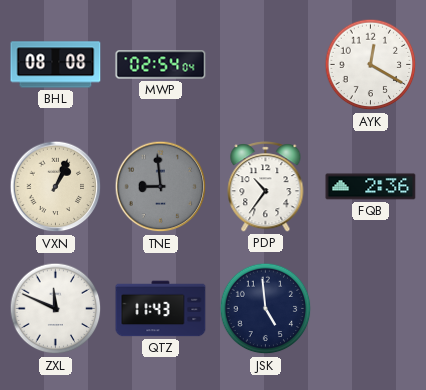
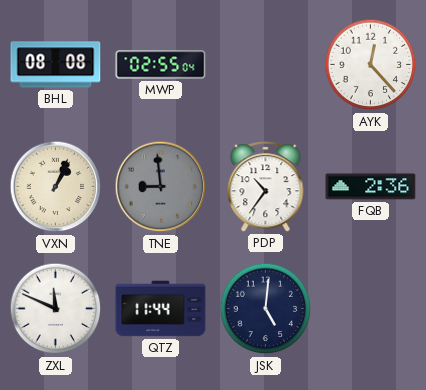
MWP: 02:54 -> 02:55 (161, 65)
AYK: 12:20 -> 12:23 (371, 65)
QTZ: 11:43 -> 11:44 (161, 309)
JSK: 4:59 -> 5:01 (266, 309)
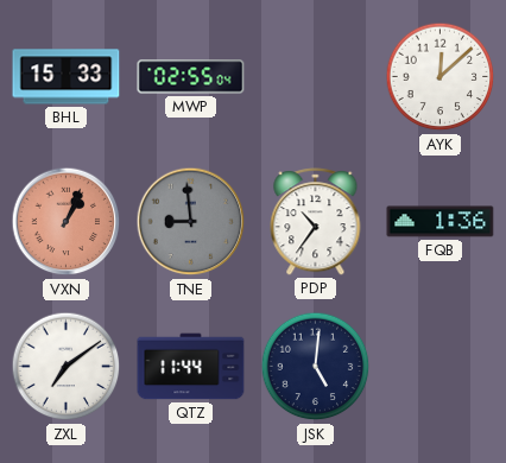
BHL: 08:08 -> 15:33 (67, 77)
AYK: 12:23 -> 12:08 (441, 77)
VXN dial: cream -> salmon (67, 222)
FQB: 2:36 -> 1:36 (441, 222)
ZXL: 11:49 -> 7:09 (67, 367)
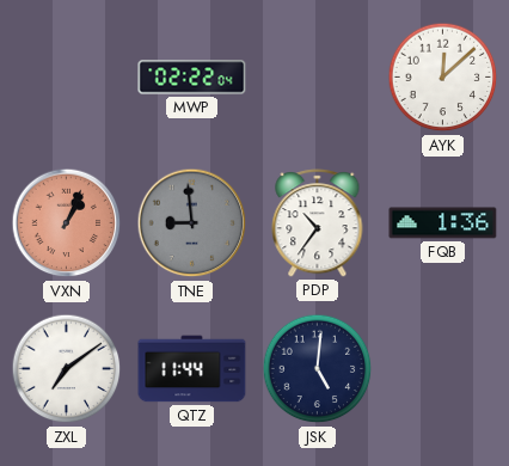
BHL: 15:33 -> none (67, 77)
MWP: 02:55 -> 02:22 (192, 78)
